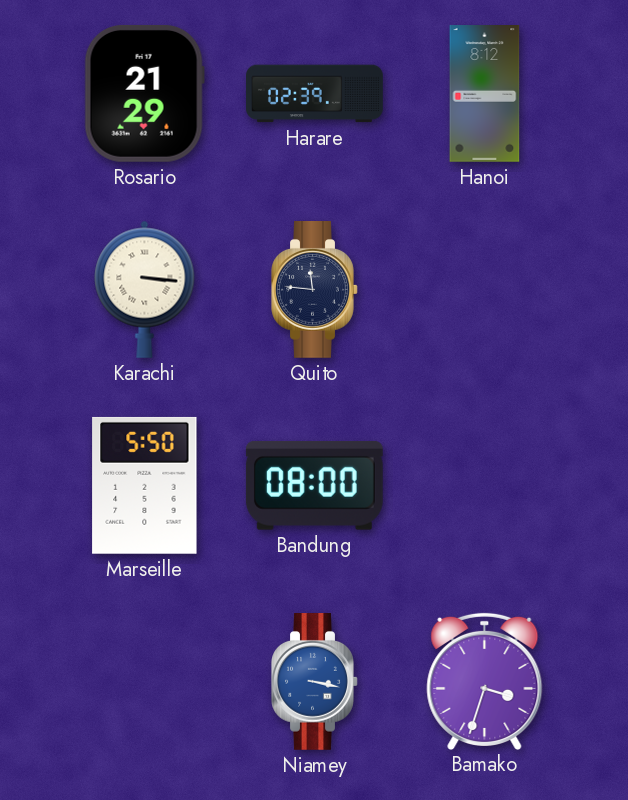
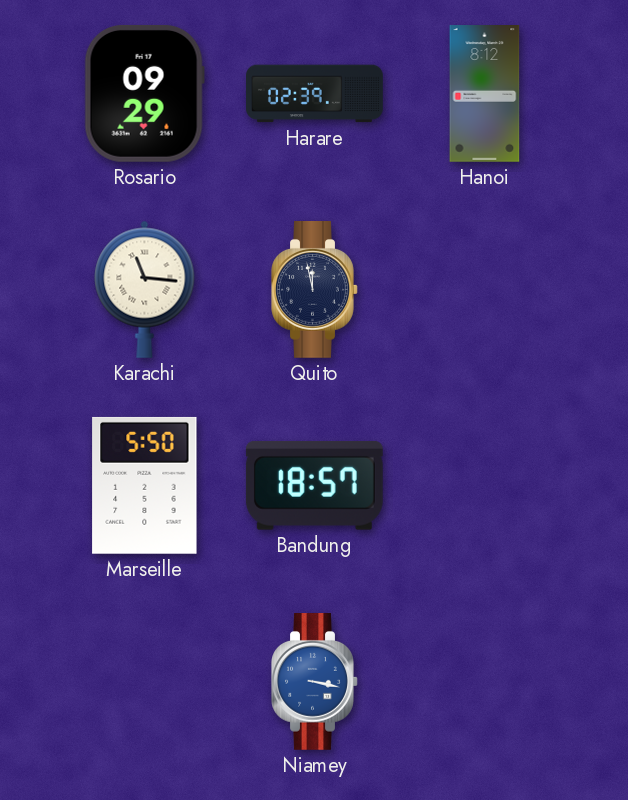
Rosario: 21:29 -> 09:29 (144, 93)
Karachi: 3:16 -> 11:16 (145, 289)
Quito: 11:46 -> 11:58 (315, 290)
Bandung: 08:00 -> 18:57 (314, 486)
Bamako: 3:33 -> none (485, 681)
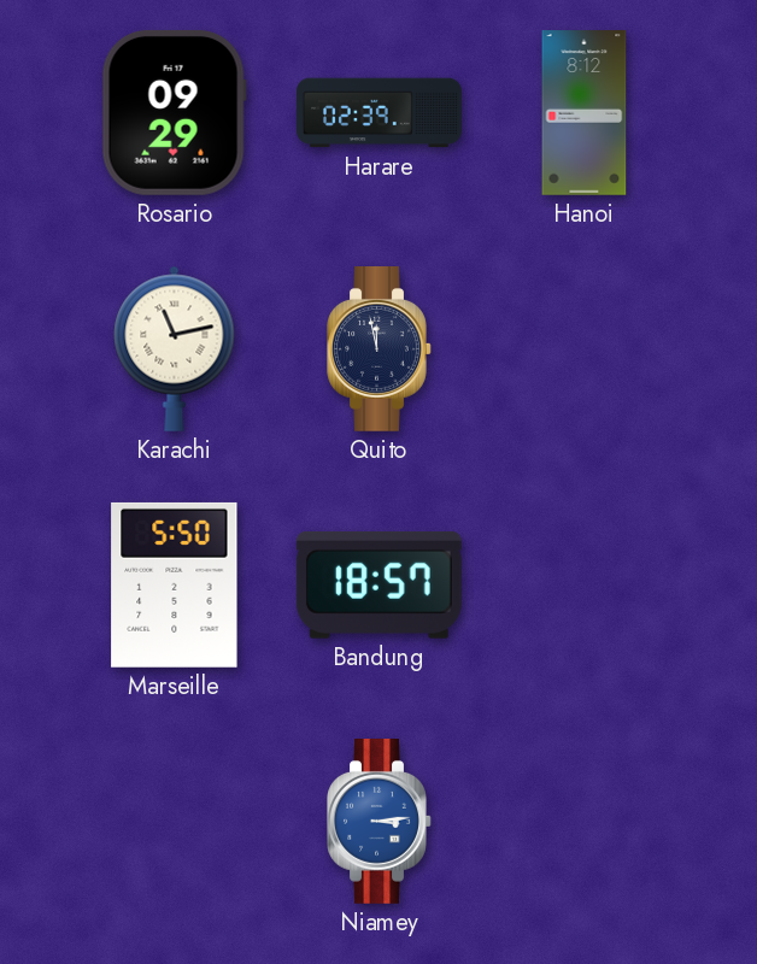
Karachi: 11:16 -> 11:13 (175, 348)
Niamey: 3:17 -> 3:14 (380, 822)
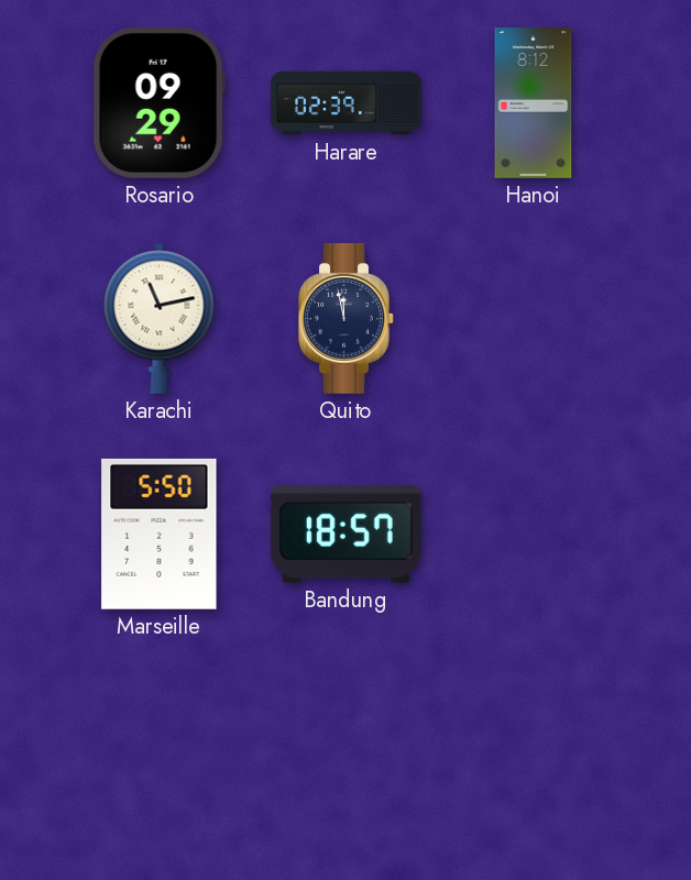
Niamey: 3:14 -> none (380, 822)
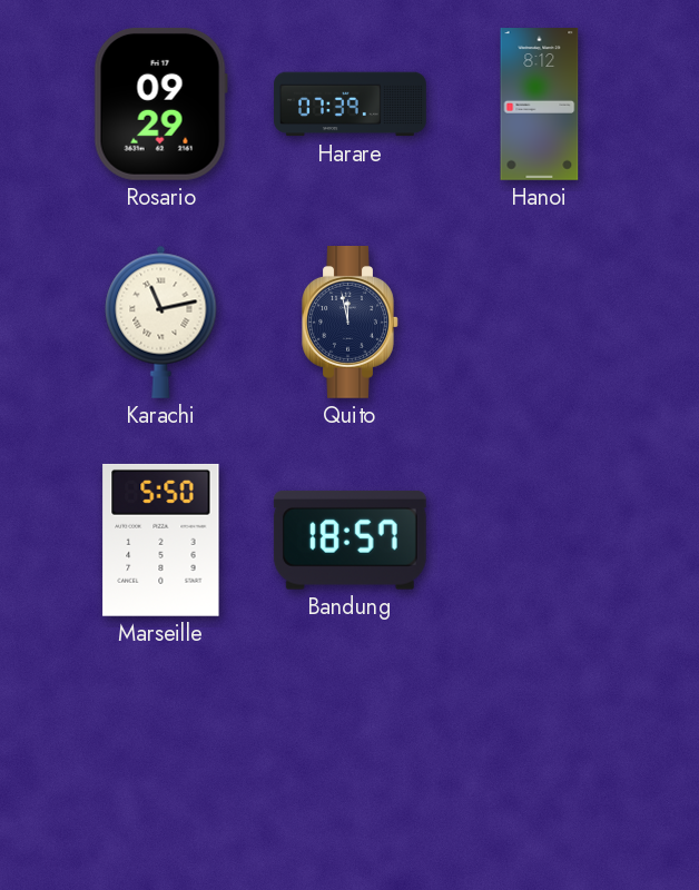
Harare: 02:39 -> 07:39 (351, 105)
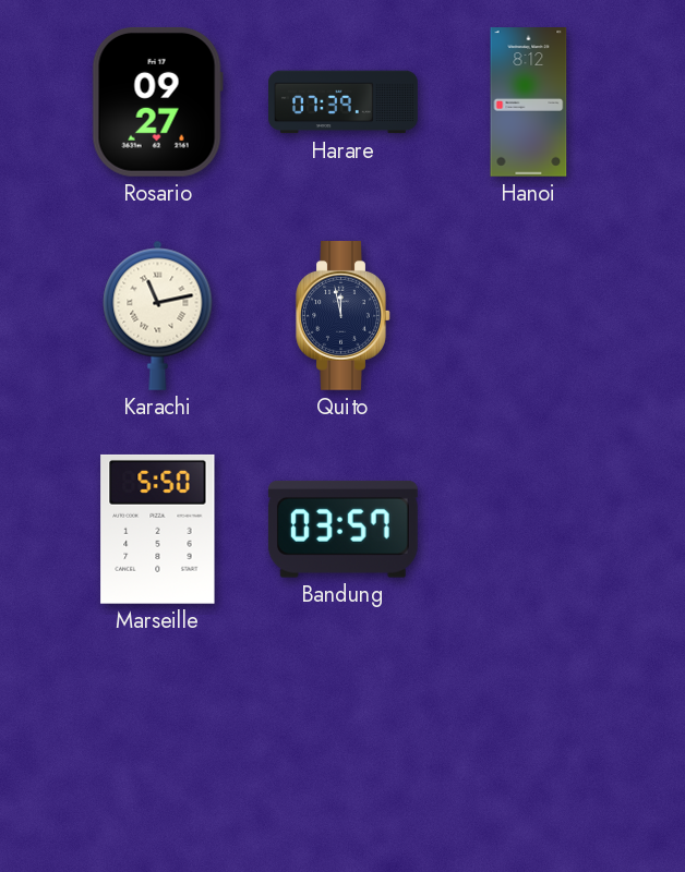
Rosario: 09:29 -> 09:27 (157, 101)
Bandung: 18:57 -> 03:57 (342, 530)
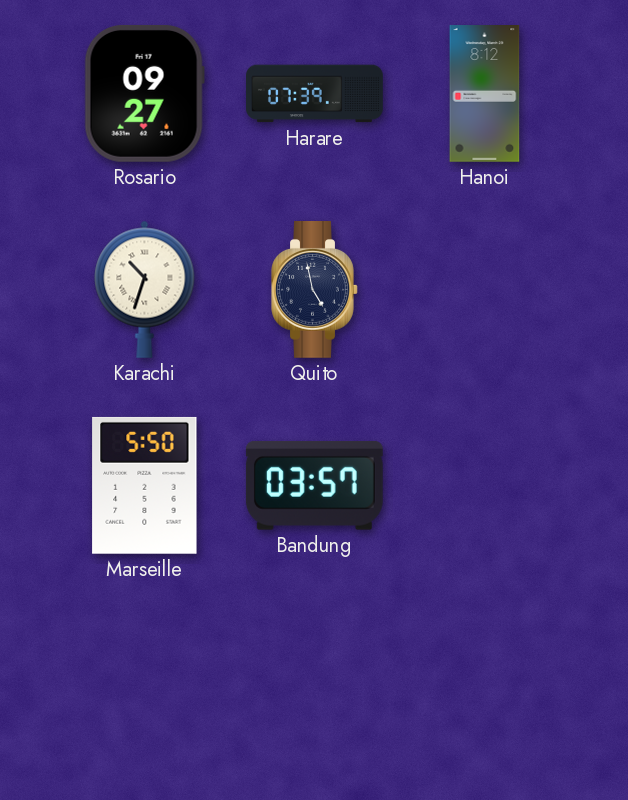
Karachi: 11:13 -> 10:33 (145, 289)
Quito: 11:58 -> 4:58 (315, 290)
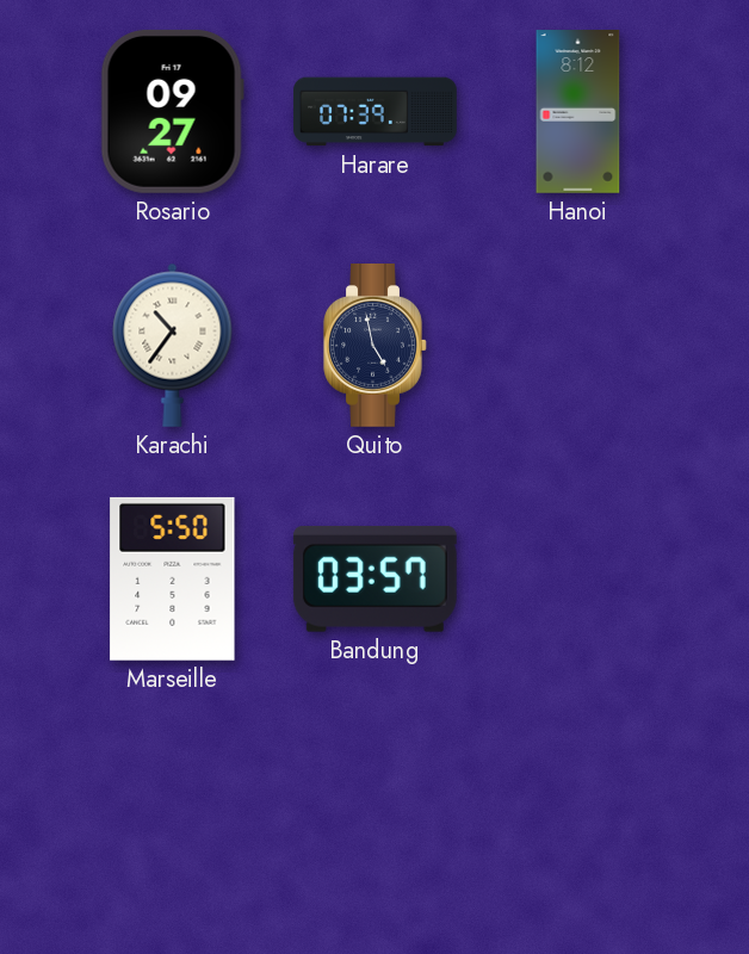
Karachi: 10:33 -> 10:36 (173, 345)
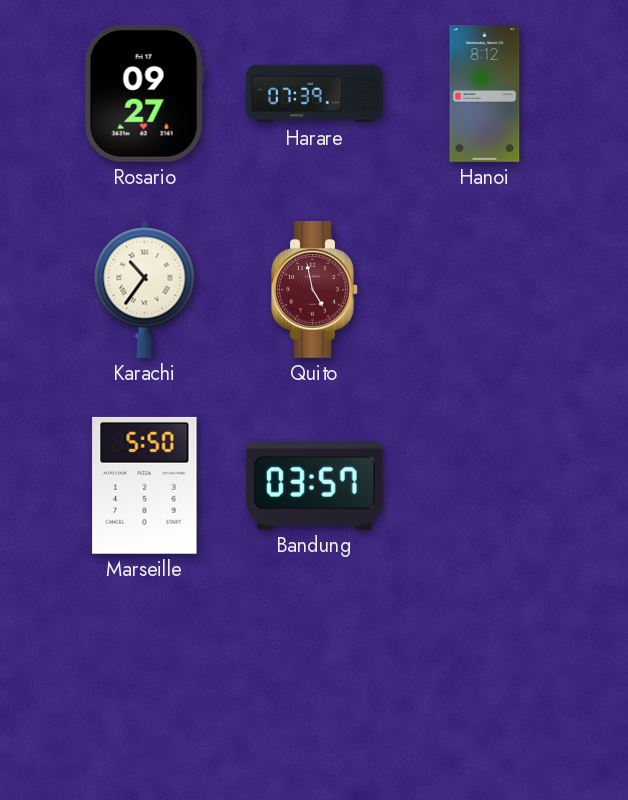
Quito dial: navy -> burgundy (315, 290)
